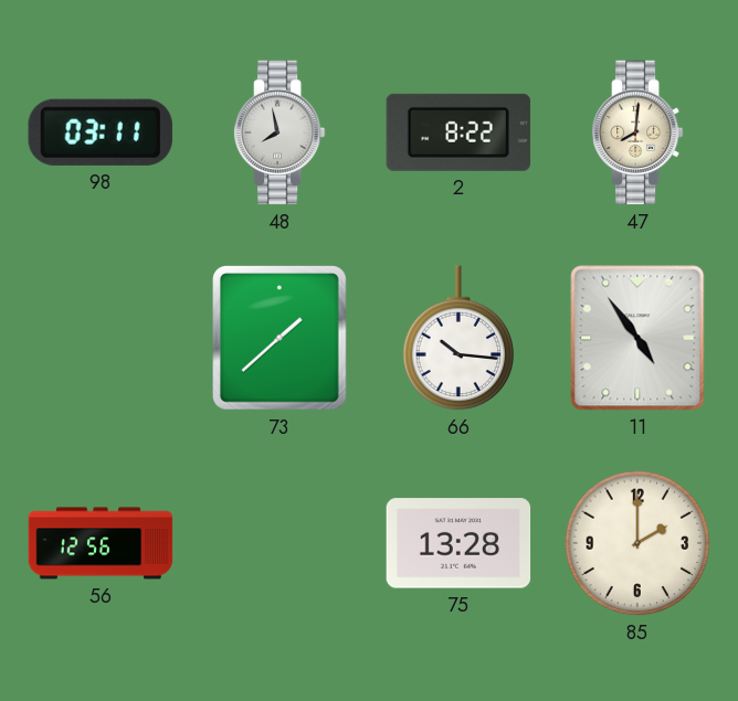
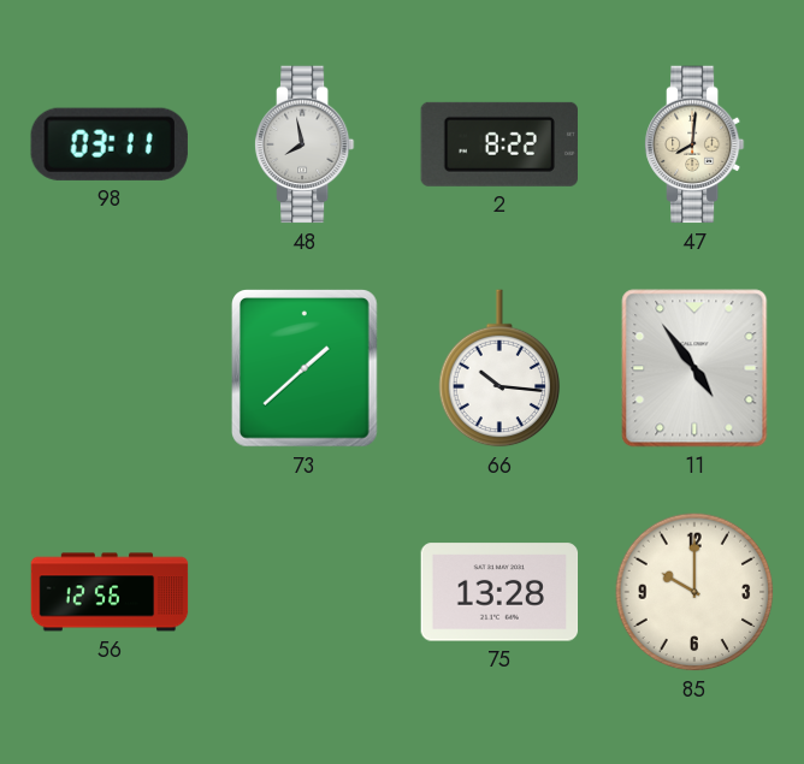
85: 2:00 -> 10:00 (694, 592)
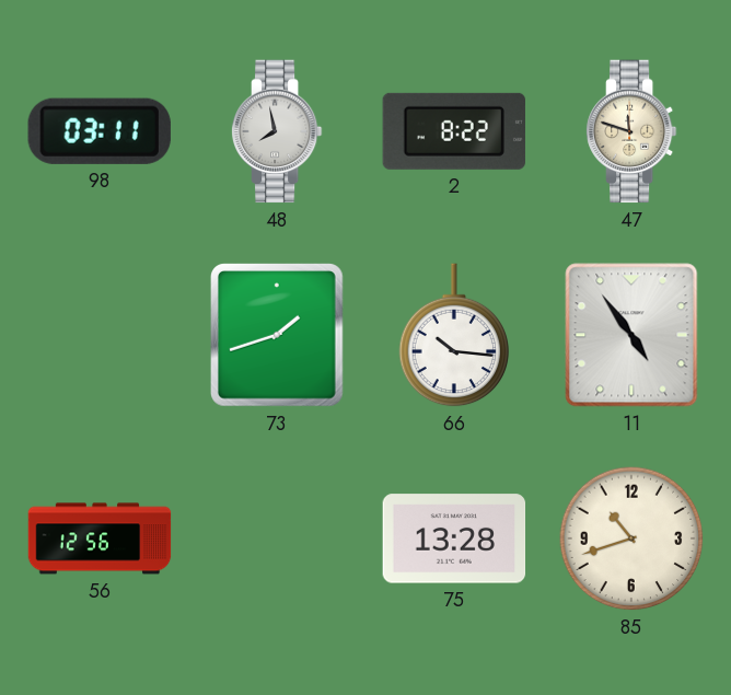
47: 8:01 -> 11:48 (631, 131)
73: 1:38 -> 1:42 (278, 336)
85: 10:00 -> 10:42 (631, 538)
